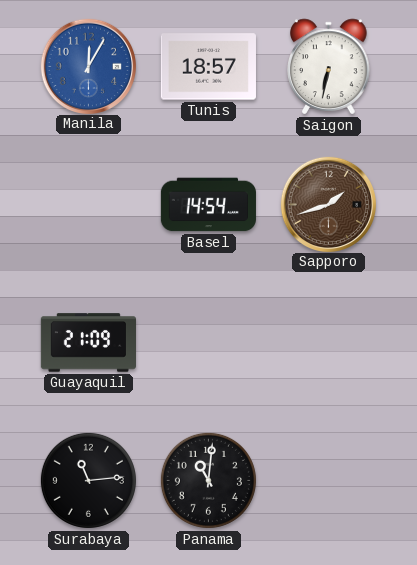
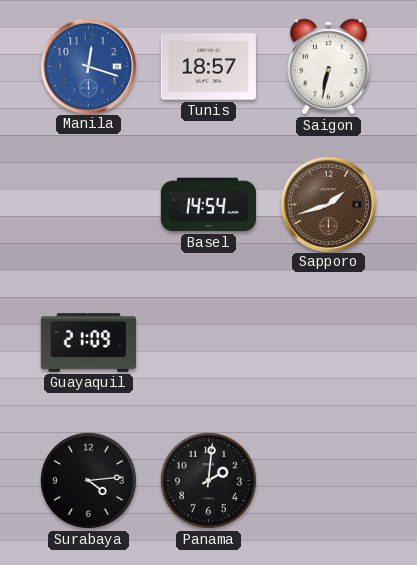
Manila: 12:05 -> 12:18 (88, 66)
Surabaya: 11:14 -> 4:14 (88, 480)
Panama: 11:01 -> 2:01 (208, 480)
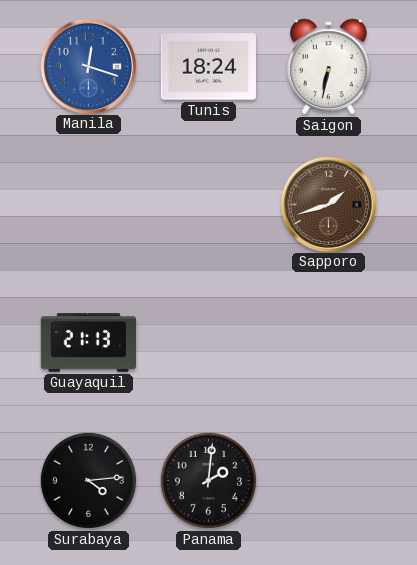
Tunis: 18:57 -> 18:24 (208, 67)
Basel: 14:54 -> none (208, 205)
Guayaquil: 21:09 -> 21:13 (88, 343)
